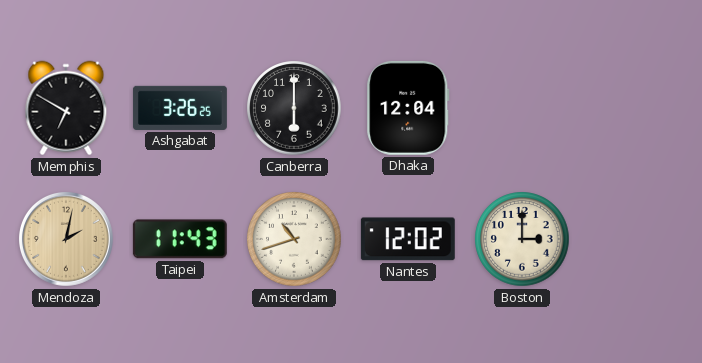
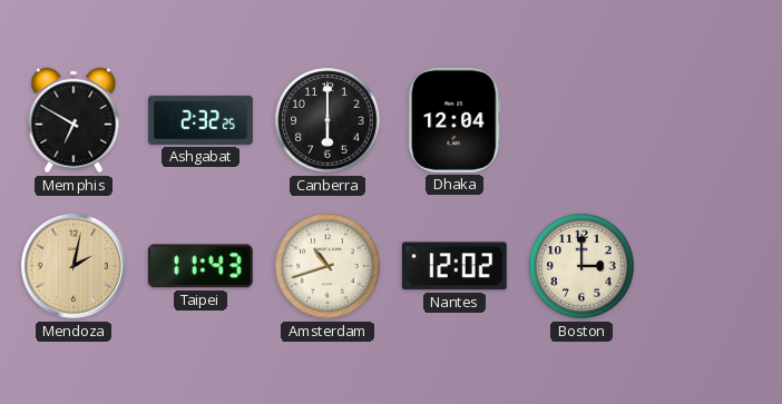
Ashgabat: 3:26 -> 2:32 (201, 120)
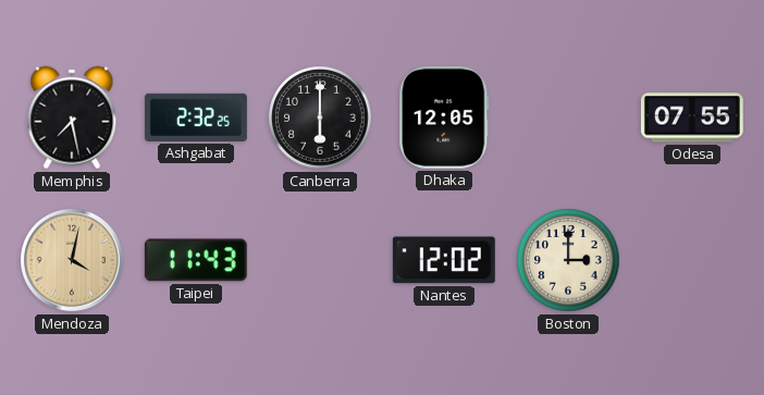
Memphis: 6:50 -> 7:28 (72, 118)
Dhaka: 12:04 -> 12:05 (444, 118)
Odesa: none -> 07:55 (692, 118)
Mendoza: 2:02 -> 4:02 (72, 260)
Amsterdam: 10:42 -> none (328, 266)
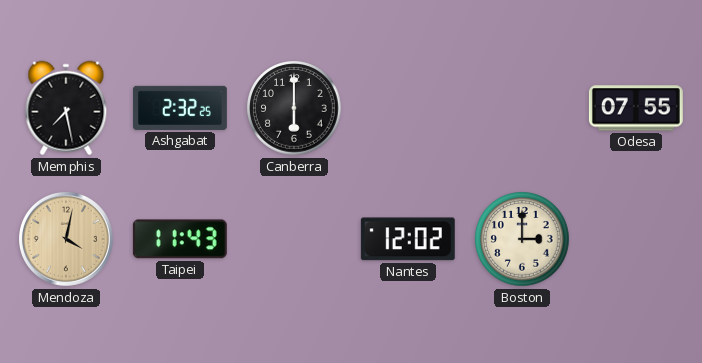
Dhaka: 12:05 -> none (444, 118)
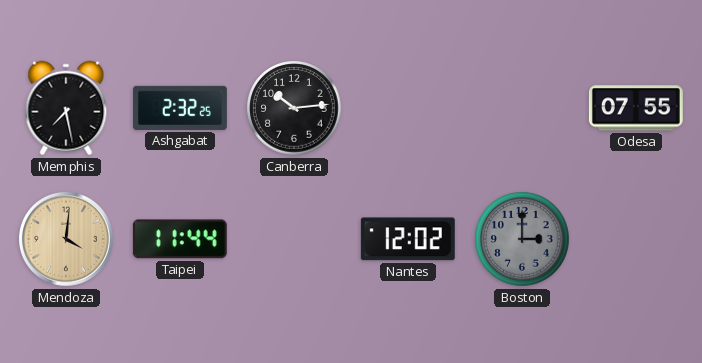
Canberra: 6:00 -> 10:14 (294, 108)
Mendoza: 4:02 -> 4:01 (66, 239)
Taipei: 11:43 -> 11:44 (180, 239)
Boston dial: cream -> grey (522, 239)
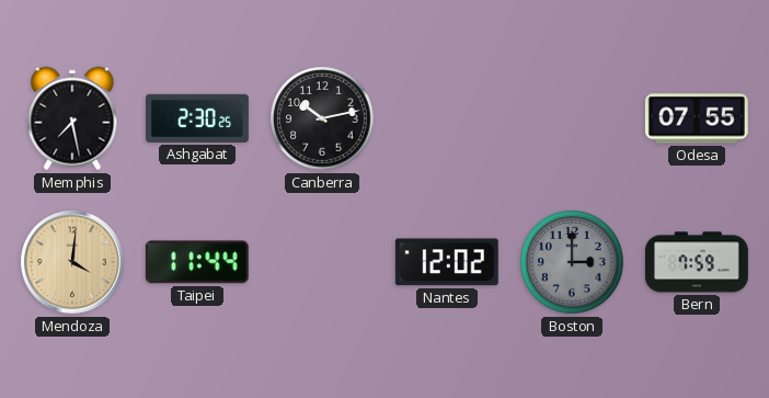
Ashgabat: 2:32 -> 2:30 (197, 118)
Canberra: 10:14 -> 10:13 (322, 118)
Bern: none -> 7:59 (697, 262)
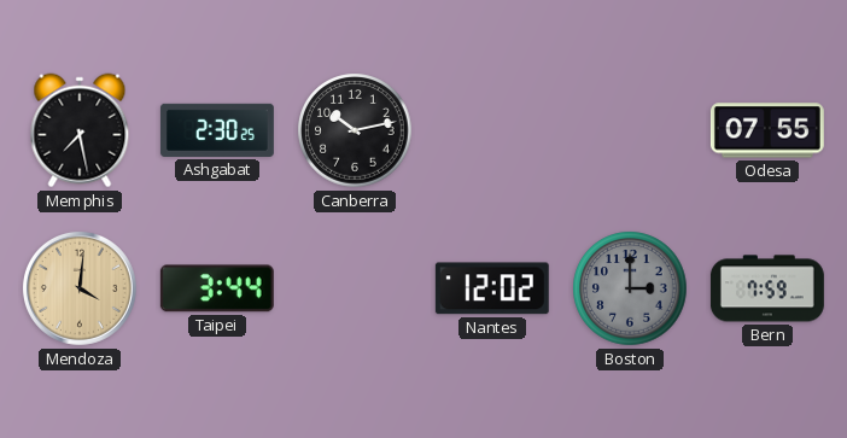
Taipei: 11:44 -> 3:44 (217, 288)
